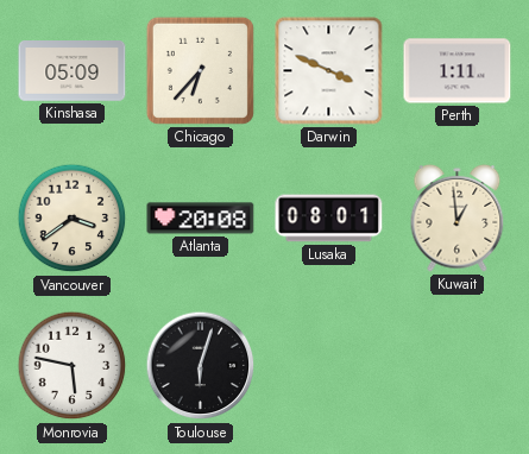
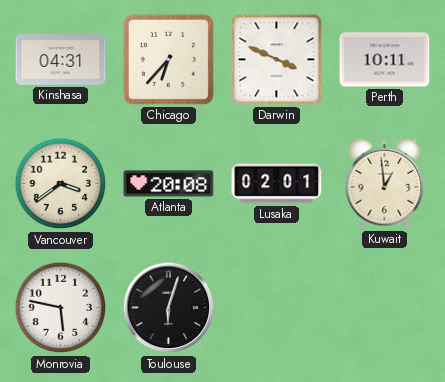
Kinshasa: 05:09 -> 04:31 (61, 60)
Perth: 1:11 -> 10:11 (385, 60)
Lusaka: 08:01 -> 02:01 (277, 184)
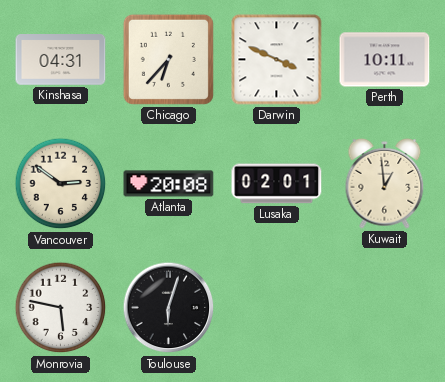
Vancouver: 3:39 -> 2:51 (61, 184)
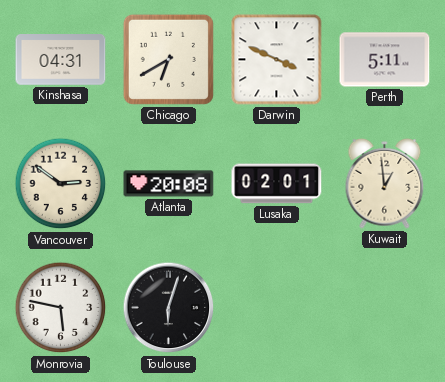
Chicago: 6:37 -> 6:40 (168, 59)
Perth: 10:11 -> 5:11 (385, 60)
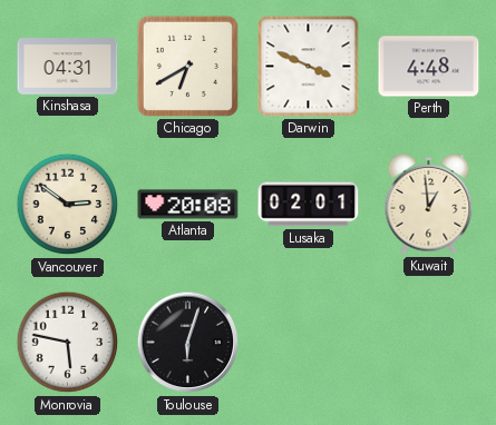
Perth: 5:11 -> 4:48 (429, 67)
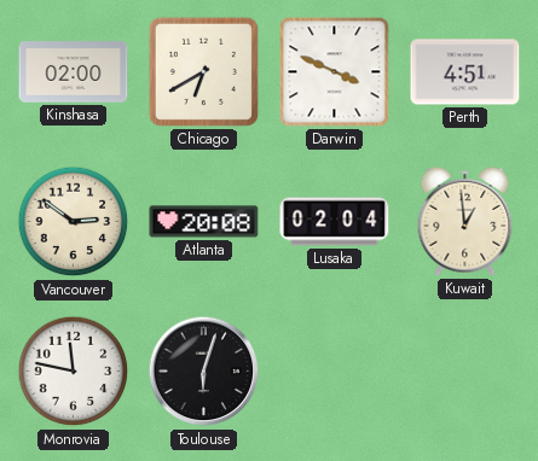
Kinshasa: 04:31 -> 02:00 (74, 72)
Perth: 4:48 -> 4:51 (465, 72)
Lusaka: 02:01 -> 02:04 (335, 222)
Monrovia: 5:47 -> 11:47 (74, 372)
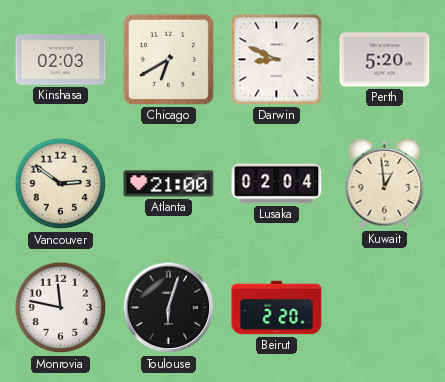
Kinshasa: 02:00 -> 02:03 (61, 60)
Darwin: 3:49 -> 8:49 (277, 60)
Perth: 4:51 -> 5:20 (385, 60)
Atlanta: 20:08 -> 21:00 (169, 184)
Beirut: none -> 2:20 (277, 308)
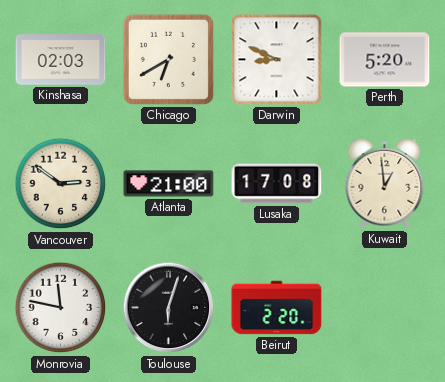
Lusaka: 02:04 -> 17:08 (277, 184)
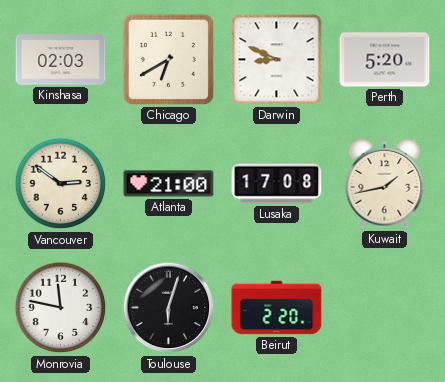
Kuwait: 12:59 -> 1:43 (385, 184)
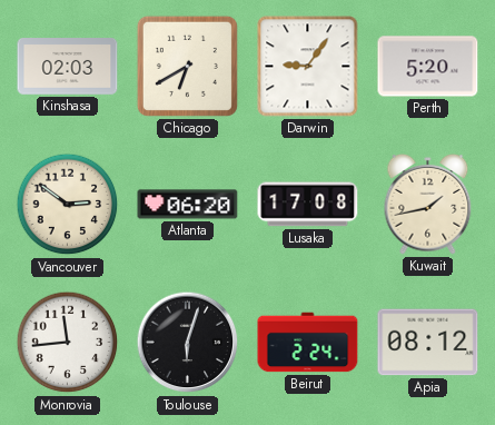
Darwin: 8:49 -> 9:06 (308, 67)
Atlanta: 21:00 -> 06:20 (188, 205)
Monrovia: 11:47 -> 11:44 (68, 343)
Beirut: 2:20 -> 2:24 (308, 343)
Apia: none -> 08:12 (428, 343)
